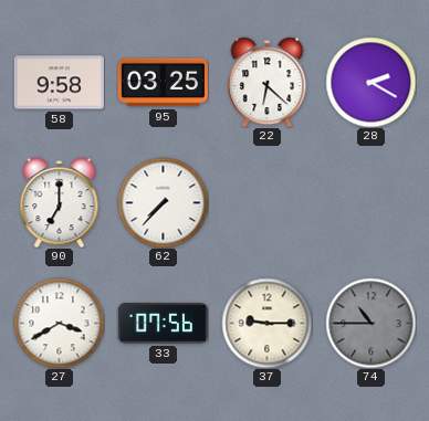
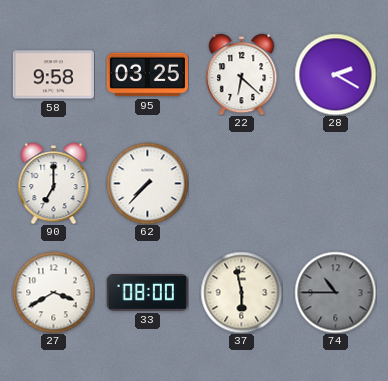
33: 07:56 -> 08:00 (147, 293)
37: 9:15 -> 5:58 (241, 292)
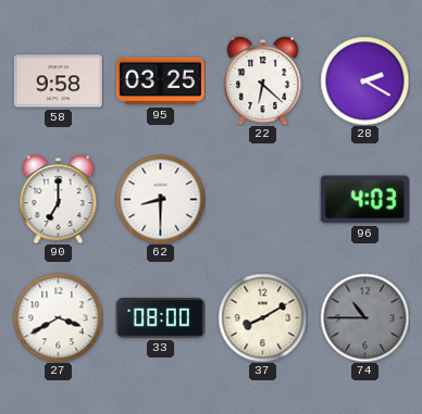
62: 7:37 -> 8:30 (160, 199)
96: none -> 4:03 (364, 200)
37: 5:58 -> 8:10 (262, 317)
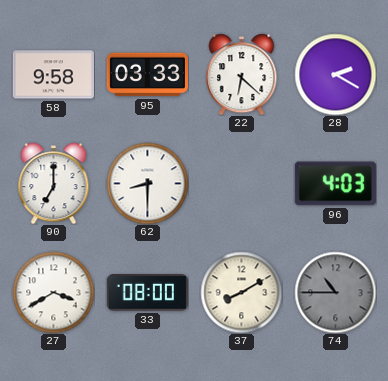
95: 03:25 -> 03:33 (147, 75)
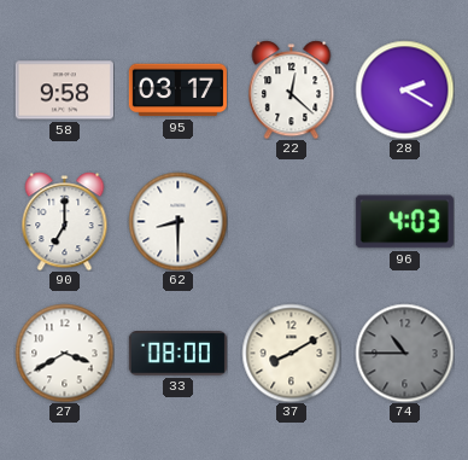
95: 03:33 -> 03:17 (177, 91)
22: 6:22 -> 12:22 (292, 89)
